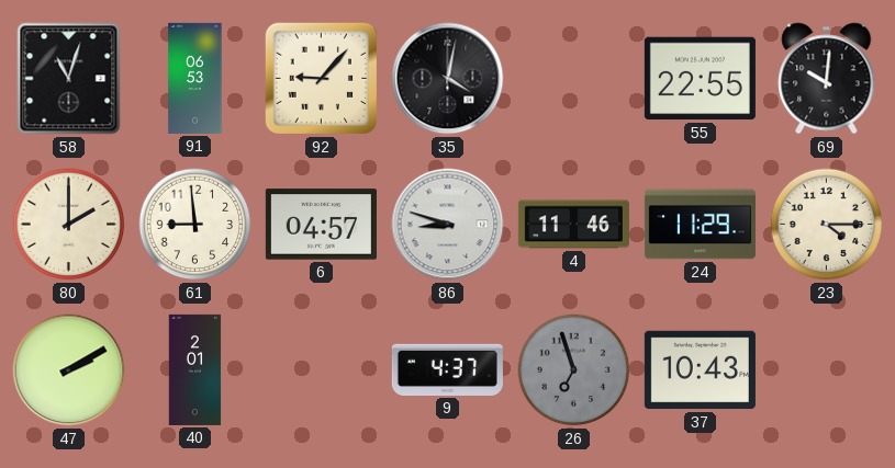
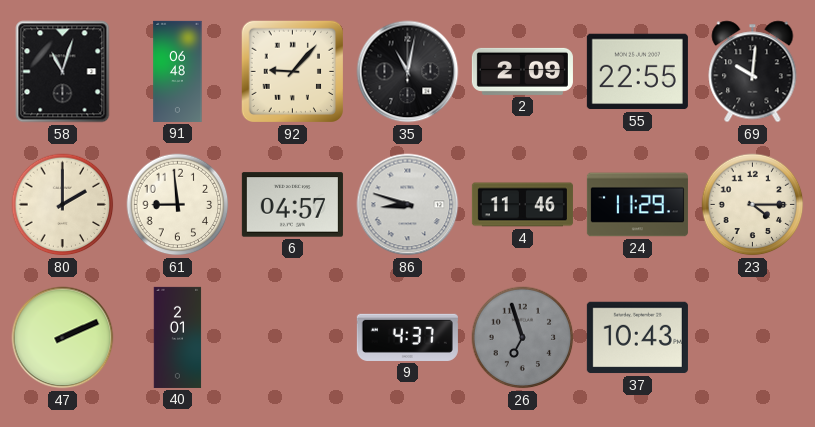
91: 06:53 -> 06:48 (178, 71)
35: 4:02 -> 11:02 (408, 72)
2: none -> 2:09 (522, 71)
47: 2:10 -> 2:11 (63, 338)
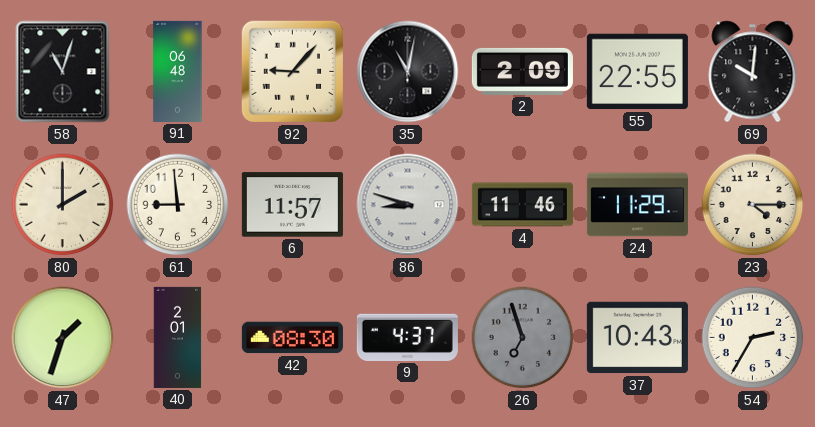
6: 04:57 -> 11:57 (292, 205)
47: 2:11 -> 1:33 (63, 338)
42: none -> 08:30 (292, 338)
54: none -> 2:35 (753, 338)
